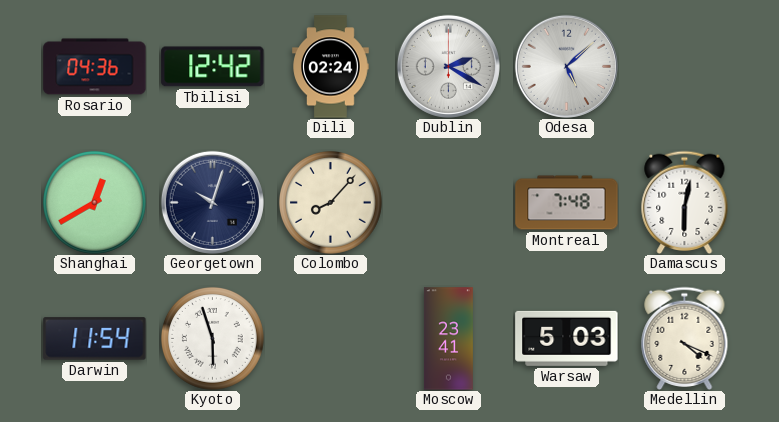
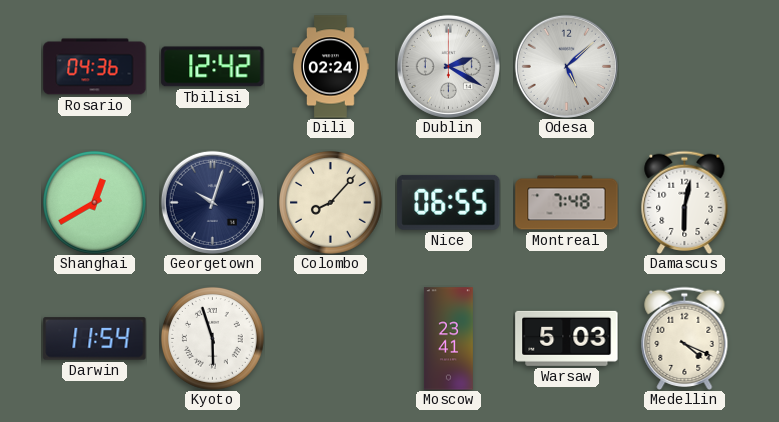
Nice: none -> 06:55 (449, 202)
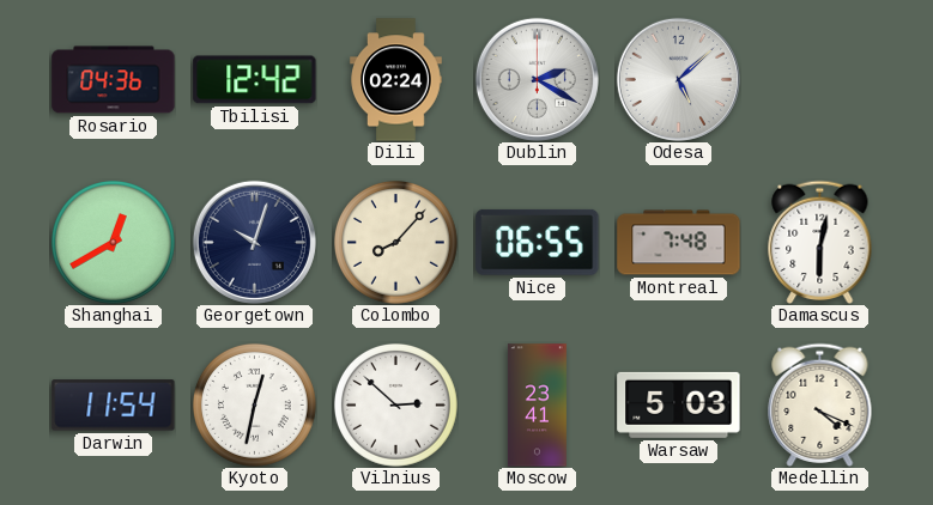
Kyoto: 5:57 -> 12:32 (254, 404)
Vilnius: none -> 2:52 (395, 404)
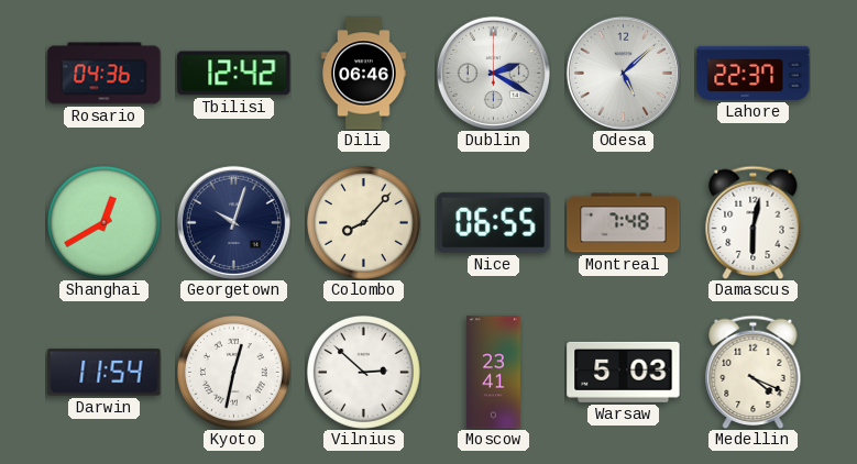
Dili: 02:24 -> 06:46 (364, 74)
Lahore: none -> 22:37 (754, 73)
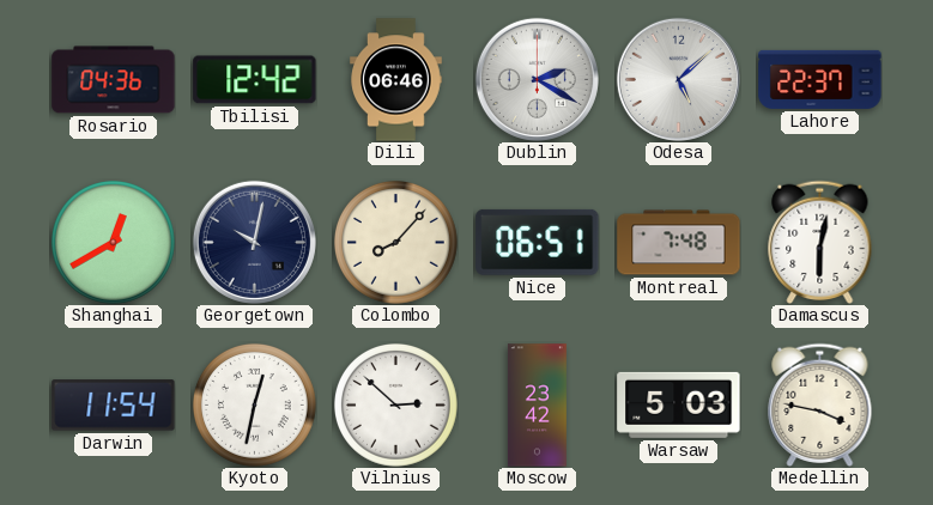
Georgetown: 10:03 -> 10:02 (254, 242)
Nice: 06:55 -> 06:51 (538, 242)
Moscow: 23:41 -> 23:42 (537, 406)
Medellin: 4:19 -> 3:47 (820, 404)
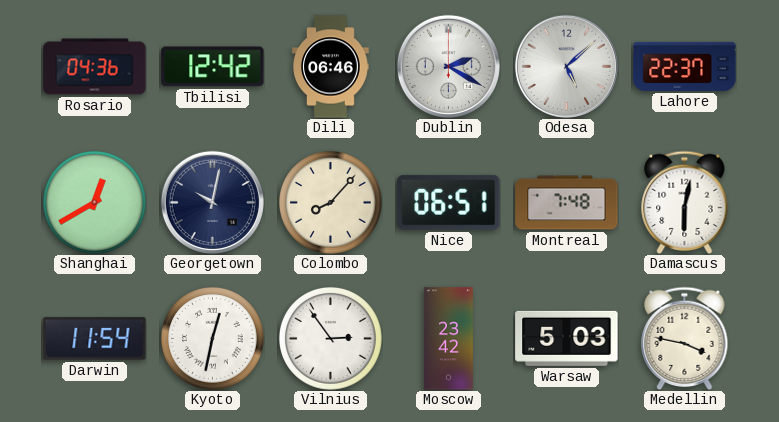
Vilnius: 2:52 -> 2:54 (330, 338)
